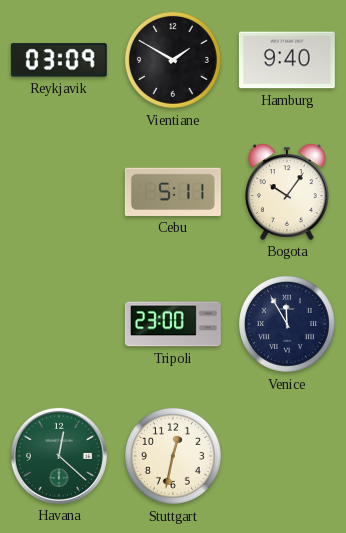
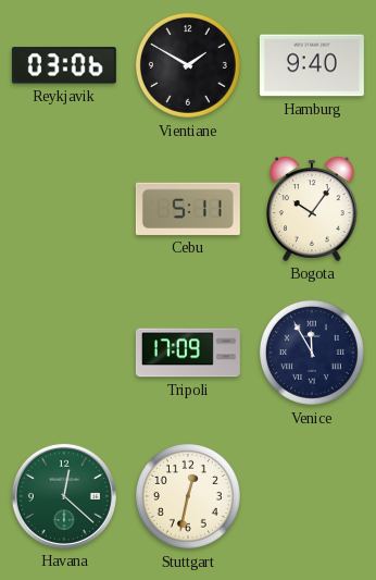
Reykjavik: 03:09 -> 03:06 (64, 65)
Tripoli: 23:00 -> 17:09 (188, 353)
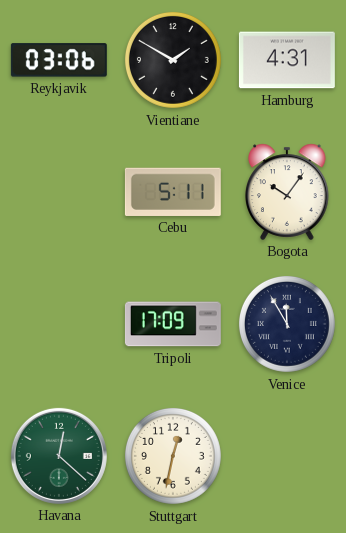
Hamburg: 9:40 -> 4:31 (287, 60)
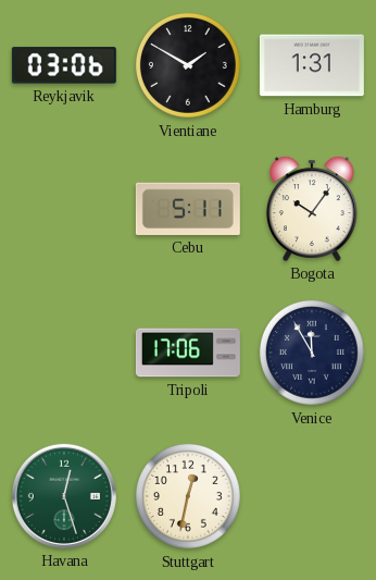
Hamburg: 4:31 -> 1:31 (312, 65)
Tripoli: 17:09 -> 17:06 (188, 353)
Havana: 12:22 -> 12:27 (64, 496)
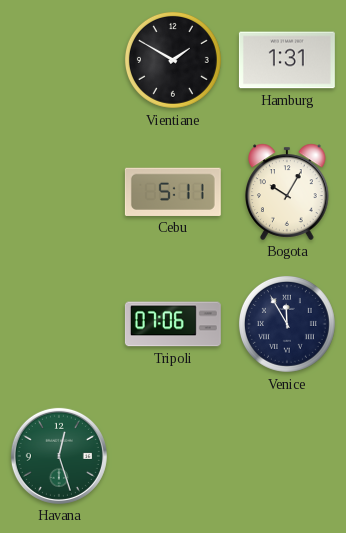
Reykjavik: 03:06 -> none (64, 65)
Bogota: 10:06 -> 10:05 (288, 192)
Tripoli: 17:06 -> 07:06 (173, 324)
Stuttgart: 12:32 -> none (188, 496)
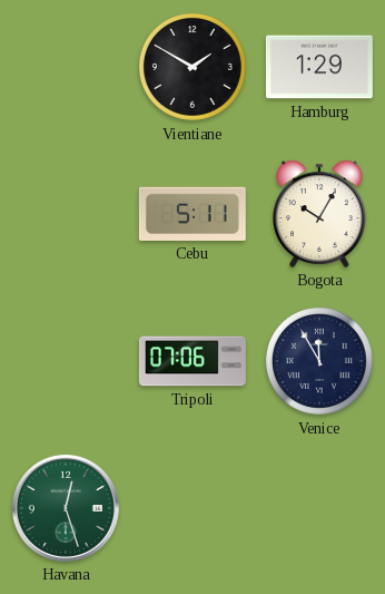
Hamburg: 1:31 -> 1:29 (319, 67)
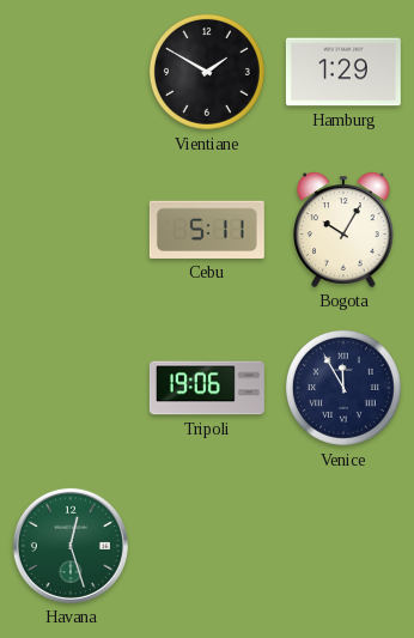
Tripoli: 07:06 -> 19:06 (207, 388)
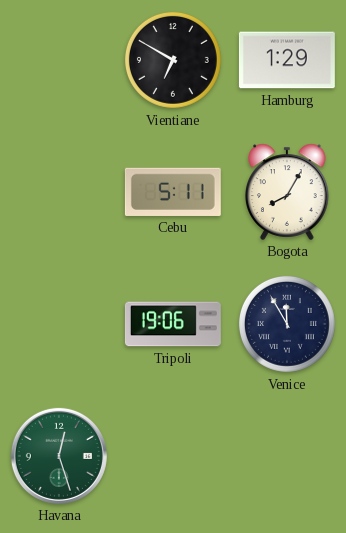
Vientiane: 1:50 -> 6:50 (173, 60)
Bogota: 10:05 -> 8:05 (288, 192)
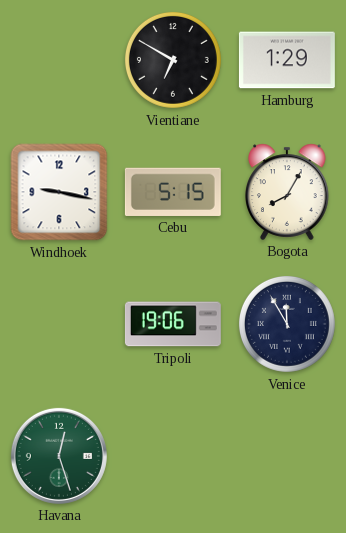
Windhoek: none -> 9:17 (59, 192)
Cebu: 5:11 -> 5:15 (173, 192)
